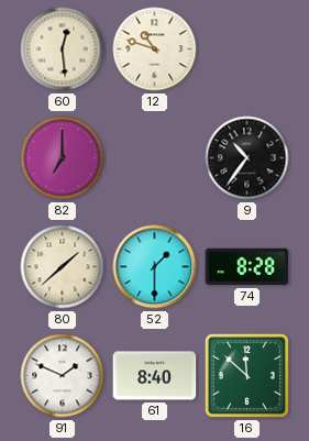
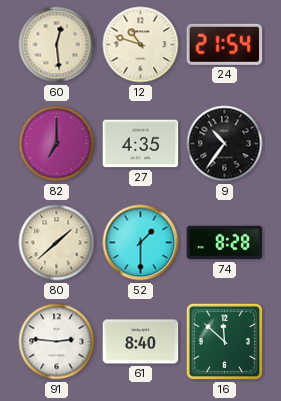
24: none -> 21:54 (225, 44)
27: none -> 4:35 (141, 144)
91: 1:49 -> 2:46 (57, 342)
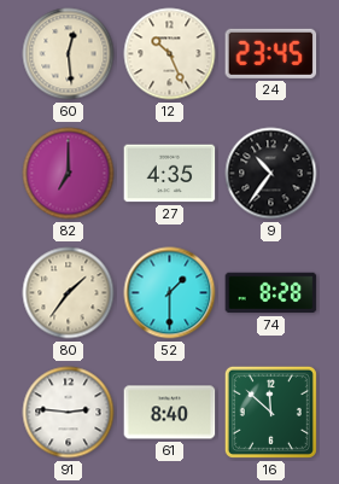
12: 10:48 -> 10:26 (170, 54)
24: 21:54 -> 23:45 (271, 53)
80: 1:38 -> 1:36 (69, 293)
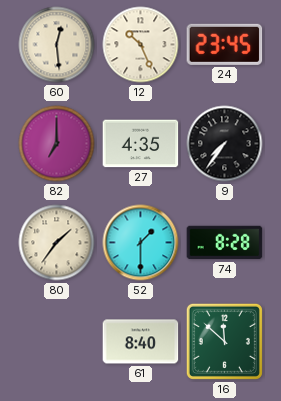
9: 10:36 -> 7:36 (225, 144)
91: 2:46 -> none (69, 413)
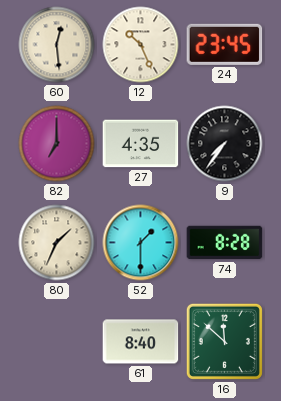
80: 1:36 -> 1:34 (57, 243)
